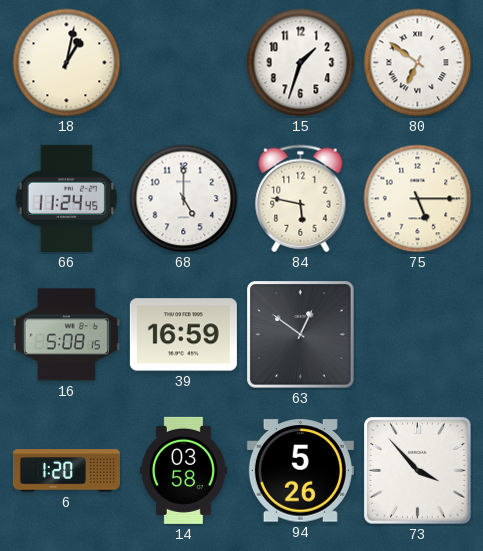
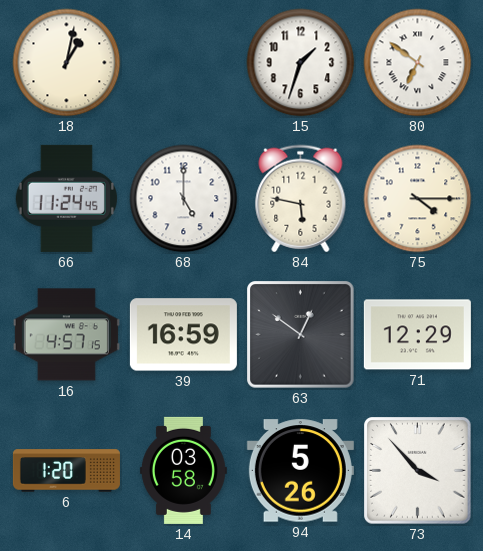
75: 5:15 -> 4:15 (418, 199)
16: 5:08 -> 4:57 (66, 335)
71: none -> 12:29 (417, 335)
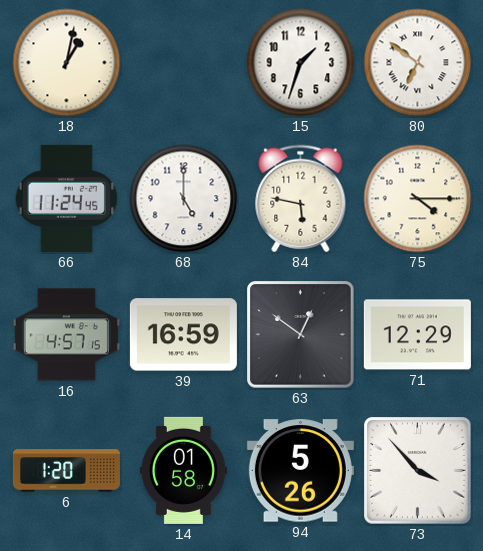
14: 03:58 -> 01:58 (183, 470)
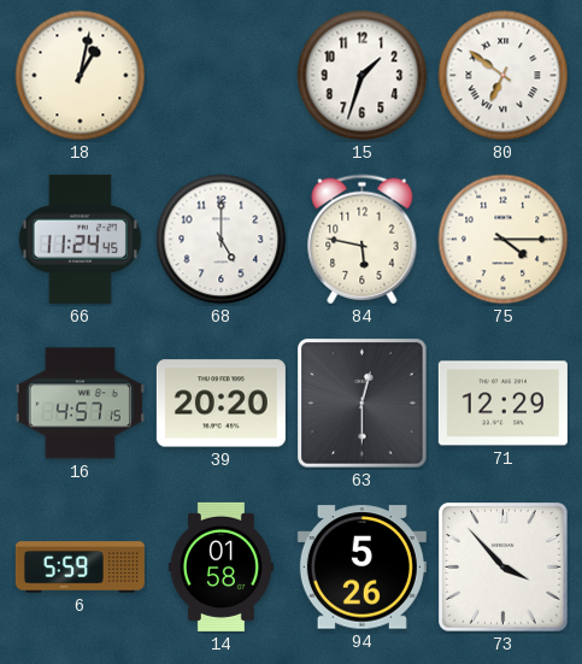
39: 16:59 -> 20:20 (221, 404)
63: 12:51 -> 12:30 (363, 404)
6: 1:20 -> 5:59 (80, 568)
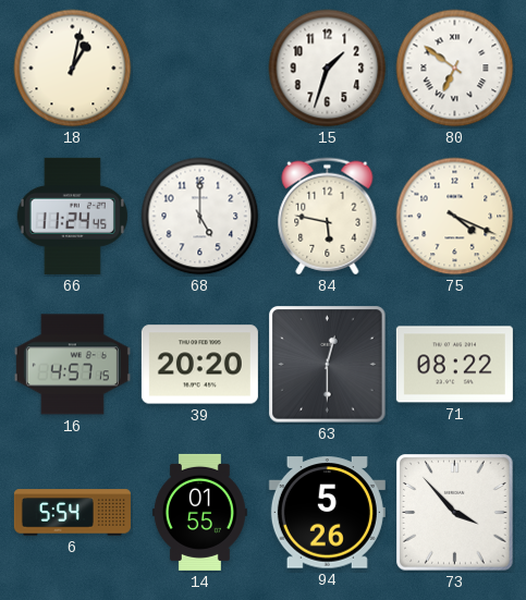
75: 4:15 -> 4:19 (455, 217)
71: 12:29 -> 08:22 (454, 365)
6: 5:59 -> 5:54 (72, 513)
14: 01:58 -> 01:55 (199, 512)
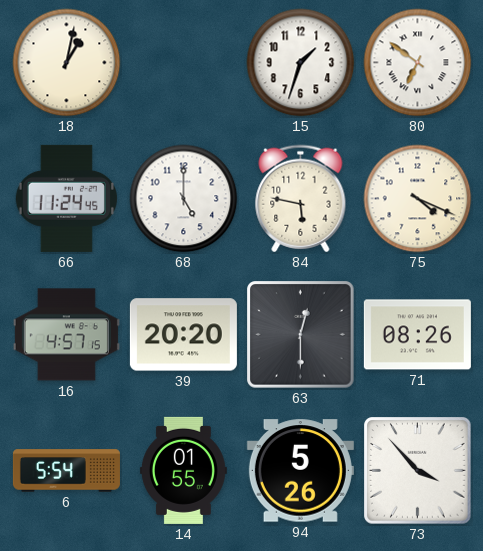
71: 08:22 -> 08:26 (417, 335)
